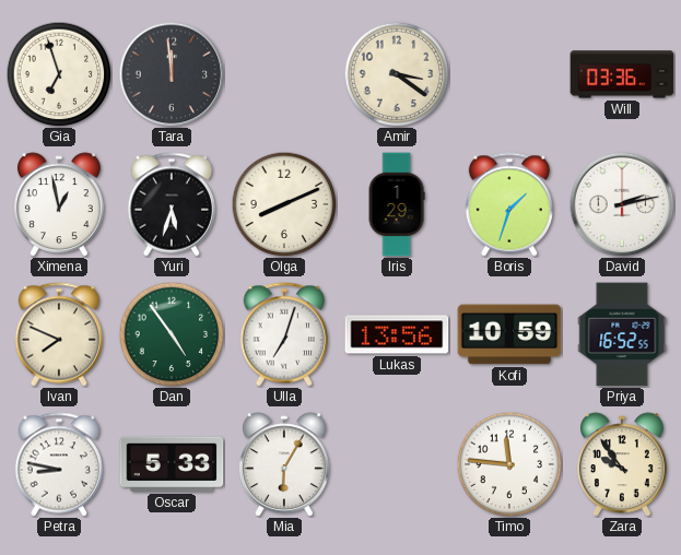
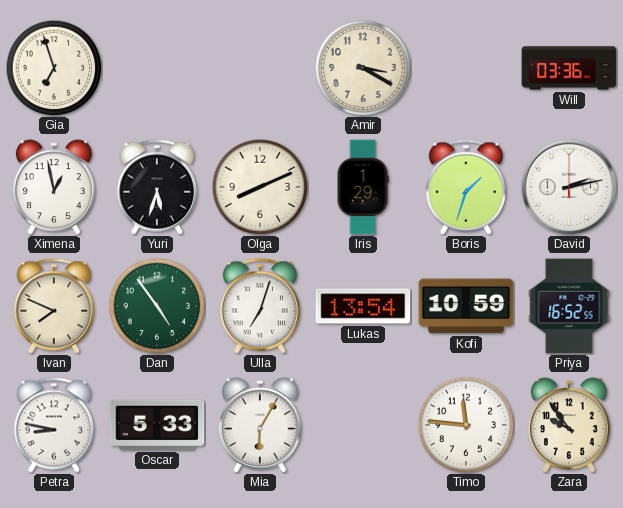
Tara: 11:59 -> none (172, 74)
Amir: 3:21 -> 3:20 (363, 68)
Lukas: 13:56 -> 13:54 (363, 306)
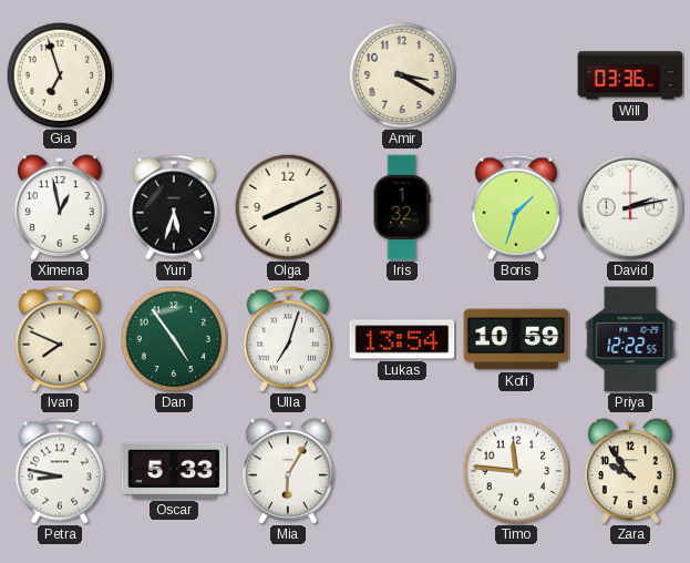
Iris: 1:29 -> 1:32 (402, 207)
Priya: 16:52 -> 12:22 (630, 339)
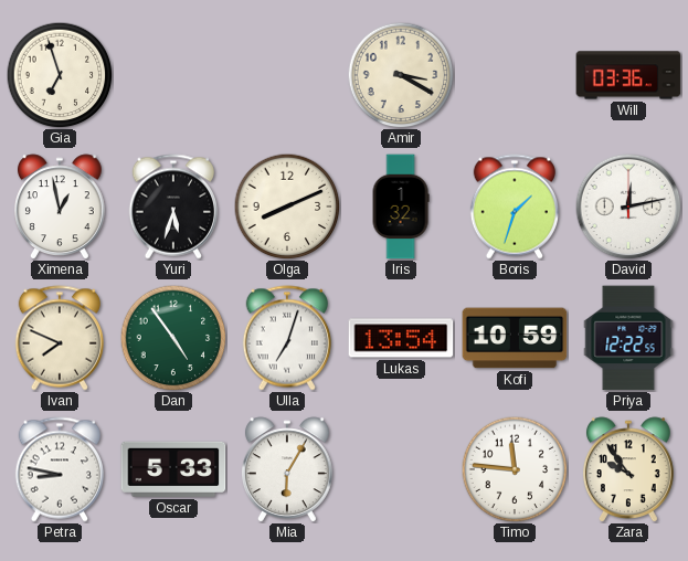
David: 2:13 -> 12:13 (628, 207)
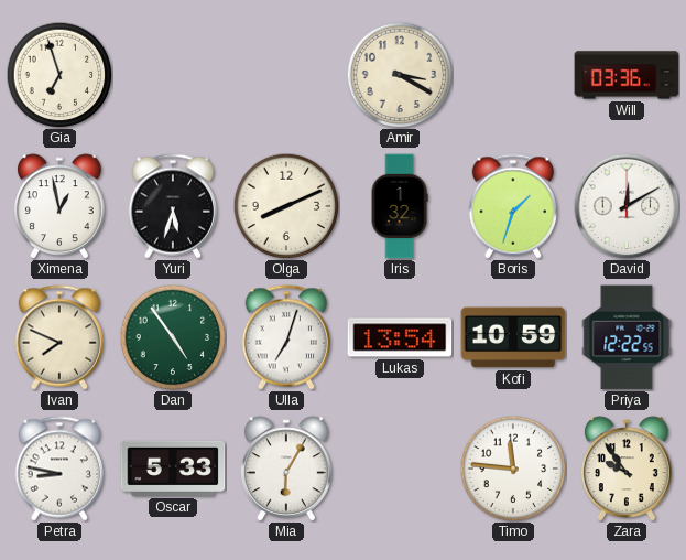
David: 12:13 -> 12:10 (627, 206)
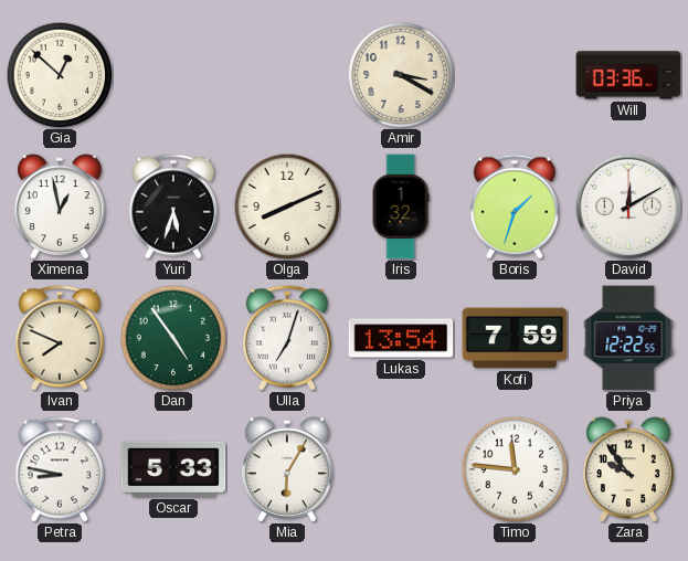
Gia: 6:57 -> 12:52 (60, 75)
Kofi: 10:59 -> 7:59 (515, 338)
